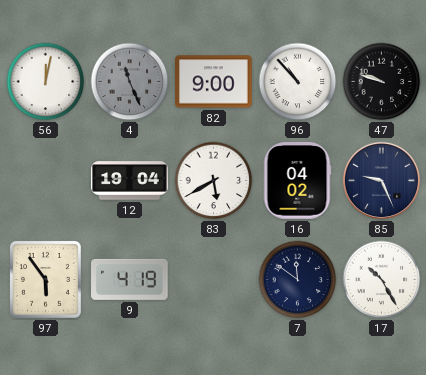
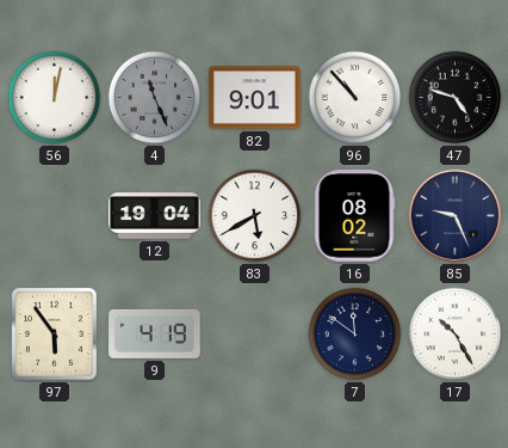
82: 9:00 -> 9:01 (255, 98)
47: 9:48 -> 4:48 (456, 98)
16: 04:02 -> 08:02 (354, 216)
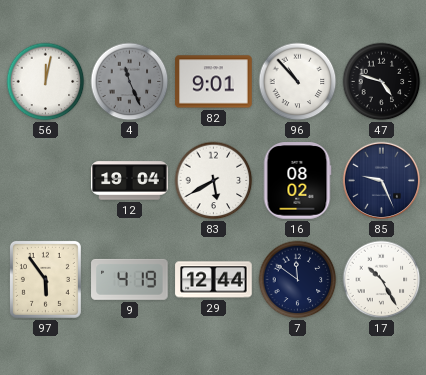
29: none -> 12:44 (214, 280)
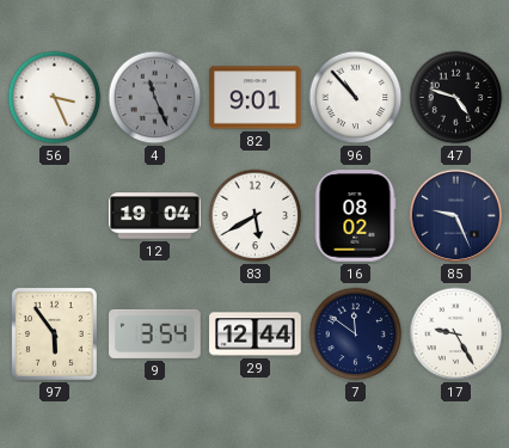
56: 12:02 -> 3:26 (55, 98)
9: 4:19 -> 3:54 (155, 333)
17: 10:25 -> 9:25 (456, 335)
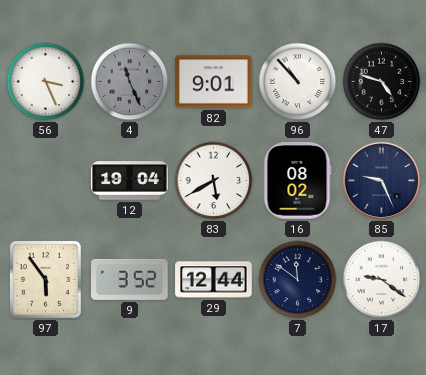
9: 3:54 -> 3:52 (130, 279)
17: 9:25 -> 9:21 (382, 280)
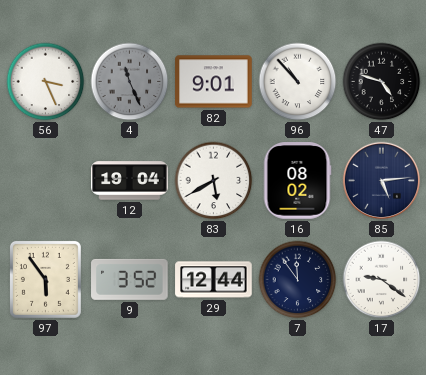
85: 9:26 -> 5:14 (382, 181)
7: 11:51 -> 11:54 (298, 280)
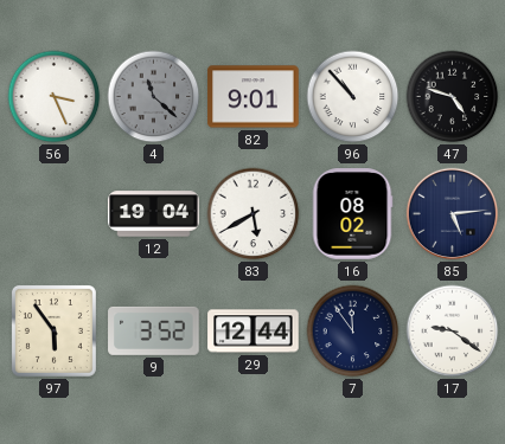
4: 11:26 -> 11:22 (154, 97)
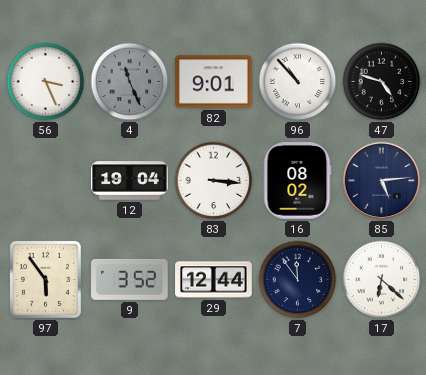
4: 11:22 -> 11:26 (130, 82)
83: 5:40 -> 3:16 (214, 181)
17: 9:21 -> 6:22 (382, 280)
